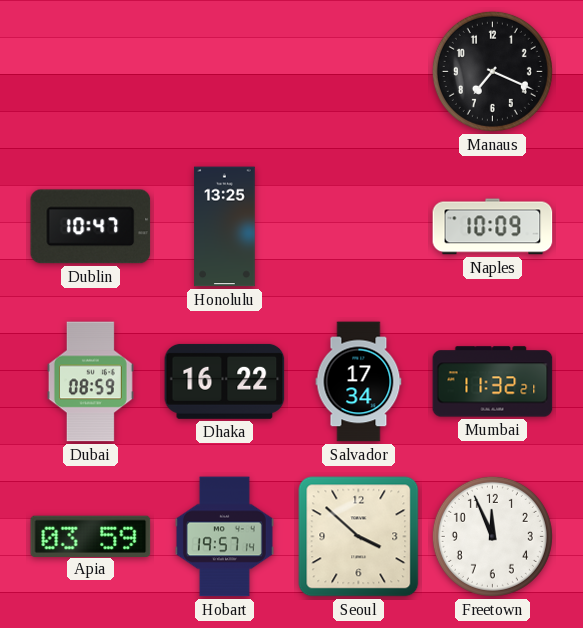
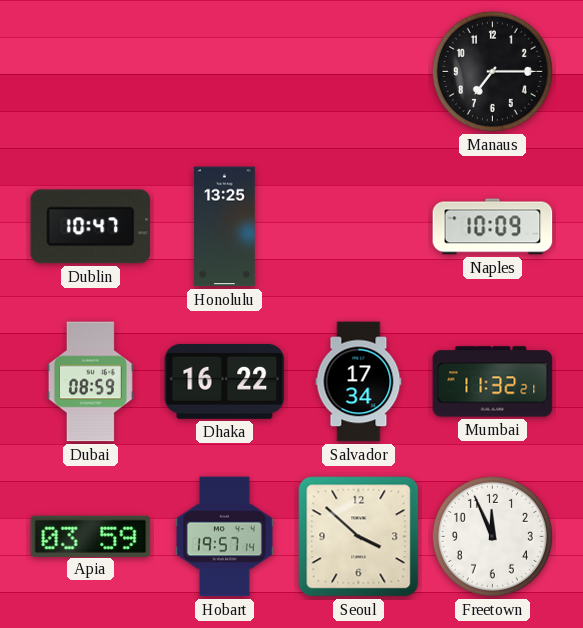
Manaus: 7:19 -> 7:15 (492, 71)
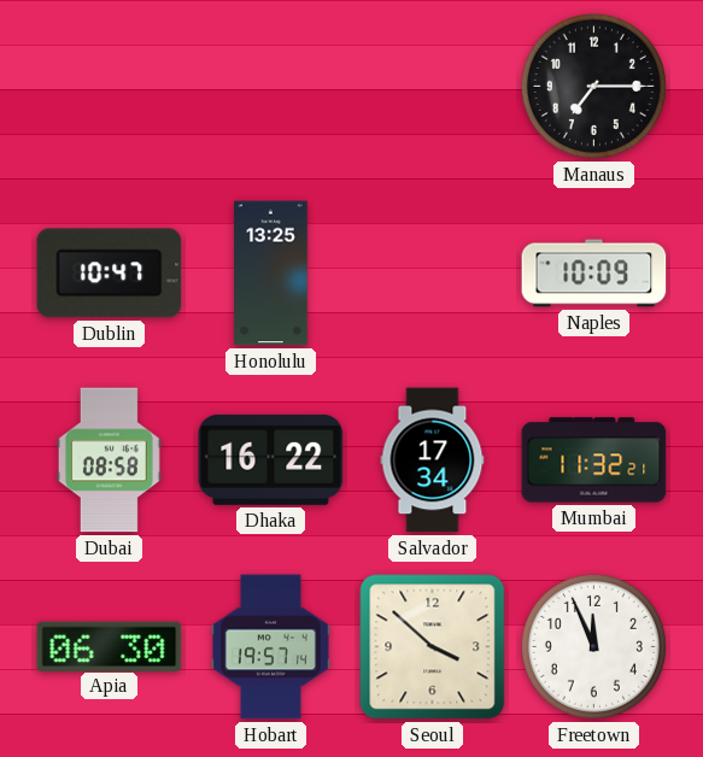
Dubai: 08:59 -> 08:58 (109, 460)
Apia: 03:59 -> 06:30 (110, 646)
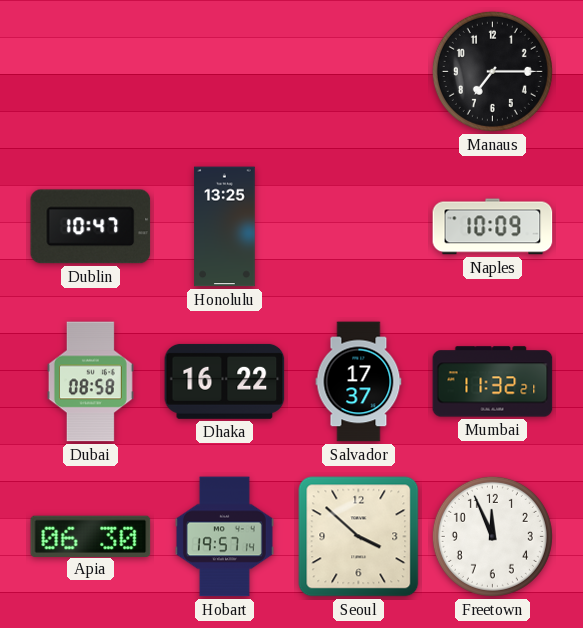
Salvador: 17:34 -> 17:37 (359, 382)
